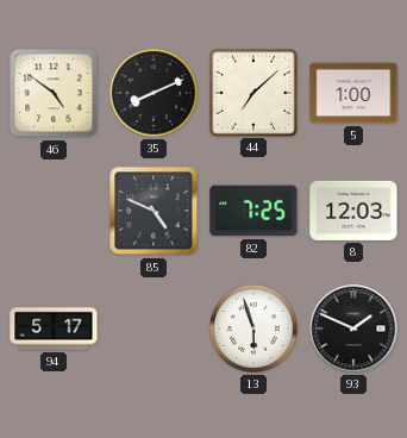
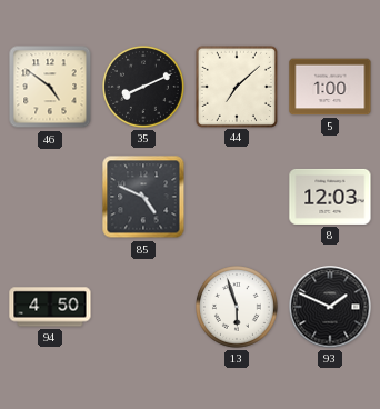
82: 7:25 -> none (253, 211)
94: 5:17 -> 4:50 (50, 307)
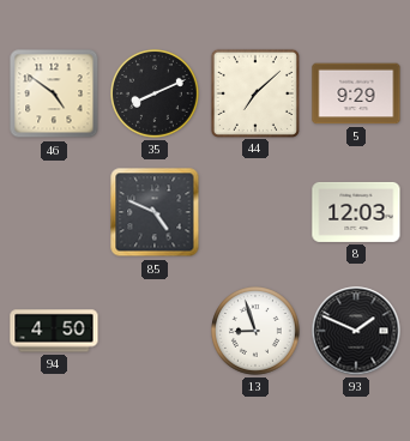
5: 1:00 -> 9:29 (356, 93)
13: 5:57 -> 8:57 (257, 332)
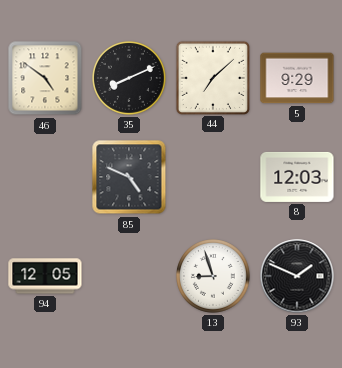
94: 4:50 -> 12:05 (45, 276)
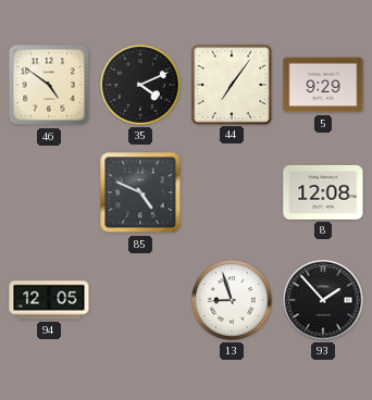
35: 8:11 -> 4:11 (141, 86)
44: 7:08 -> 7:06 (231, 84)
8: 12:03 -> 12:08 (323, 192)
93: 1:49 -> 1:53 (323, 300)
